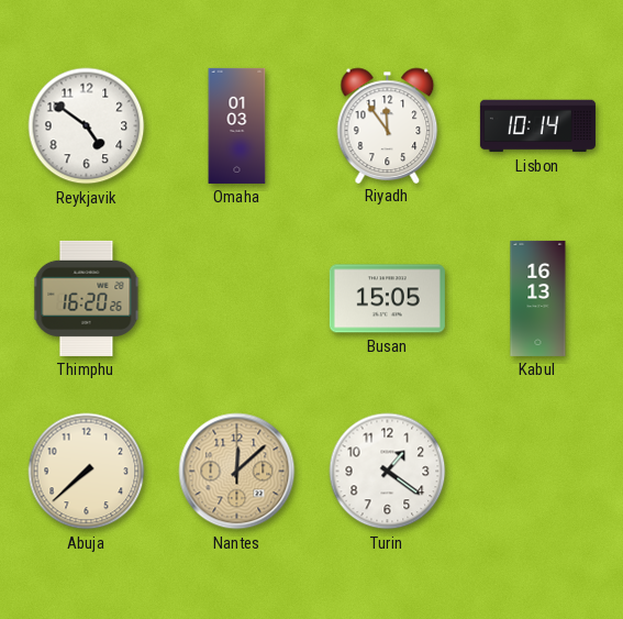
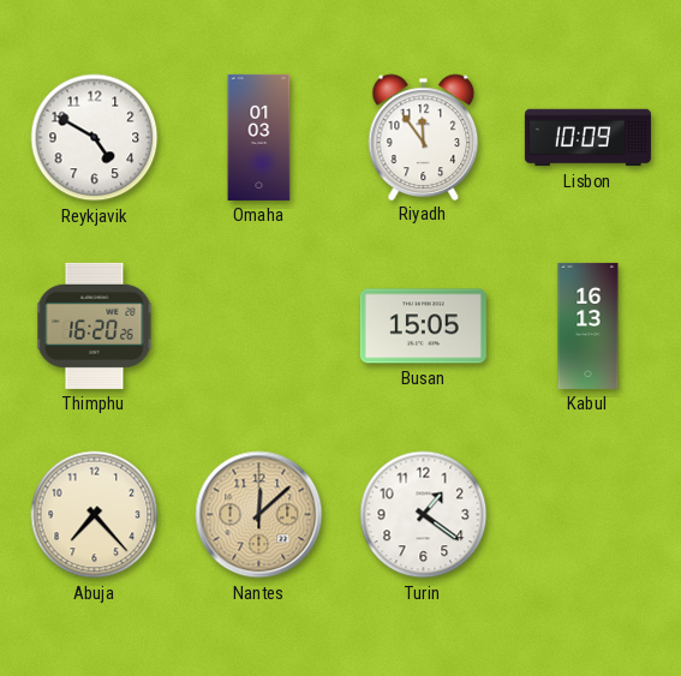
Reykjavik: 4:51 -> 4:50 (95, 138)
Lisbon: 10:14 -> 10:09 (587, 138)
Abuja: 7:38 -> 7:23 (95, 515)
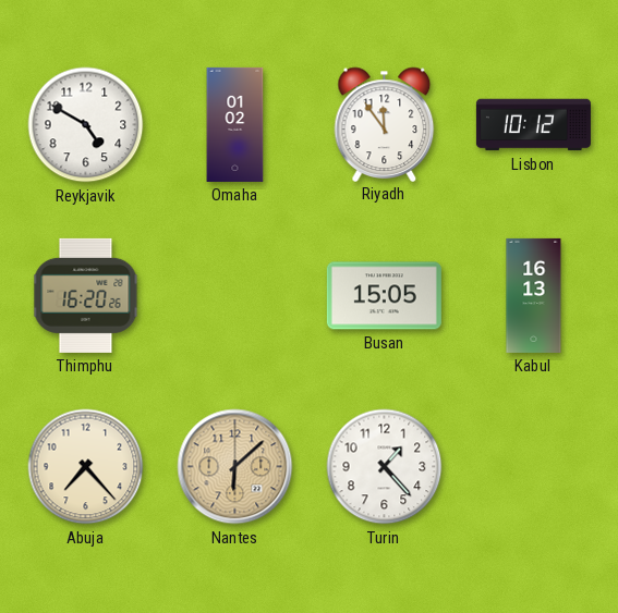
Omaha: 01:03 -> 01:02 (235, 124)
Lisbon: 10:09 -> 10:12 (533, 125)
Nantes: 12:08 -> 6:08 (235, 467)
Turin: 1:21 -> 1:23 (385, 467)
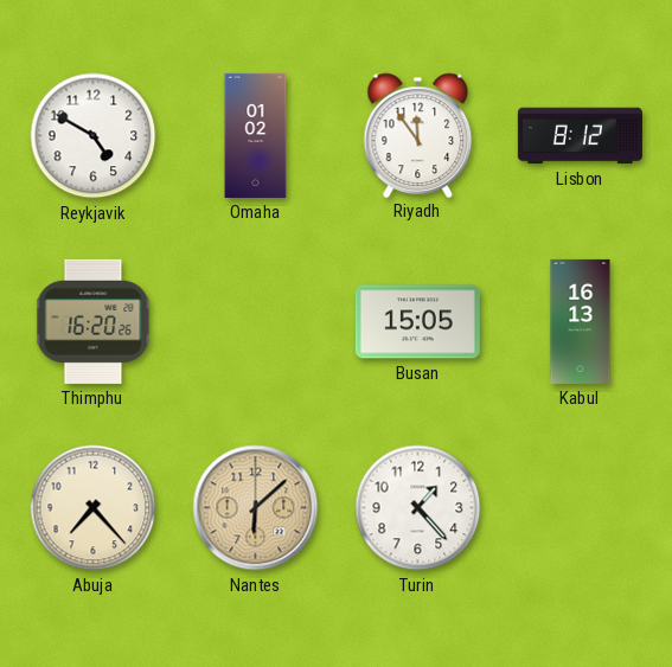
Lisbon: 10:12 -> 8:12 (580, 136)
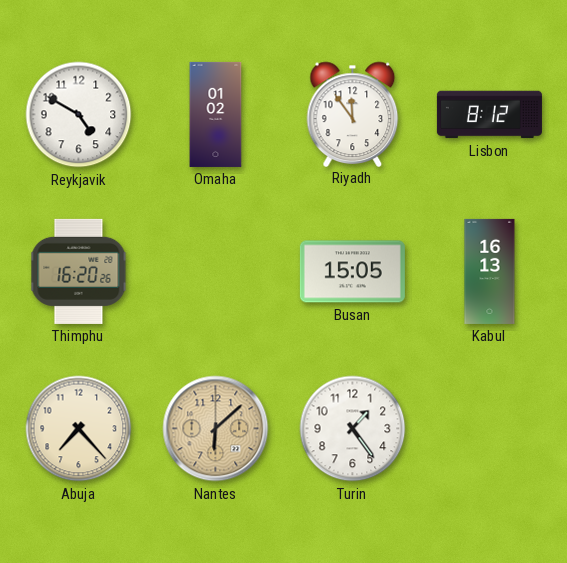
Turin: 1:23 -> 1:24 (353, 429)
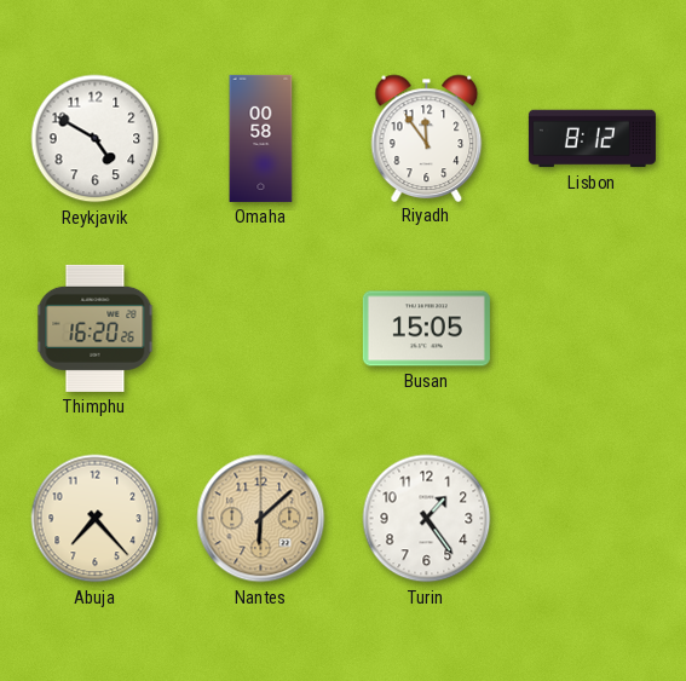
Omaha: 01:02 -> 00:58 (261, 138)
Kabul: 16:13 -> none (490, 271)
